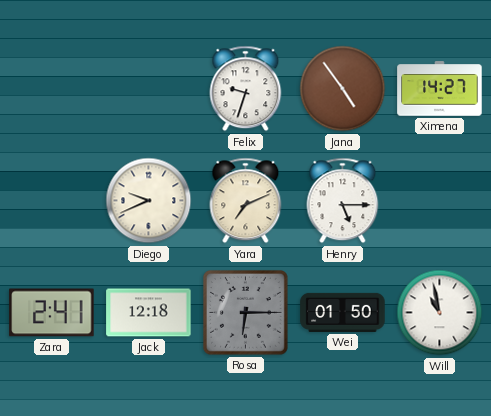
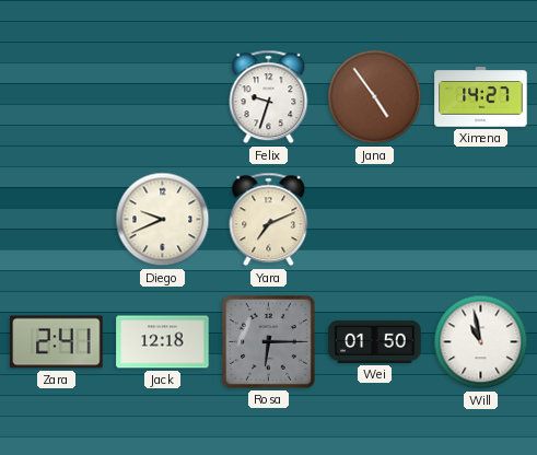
Henry: 5:15 -> none (343, 201)
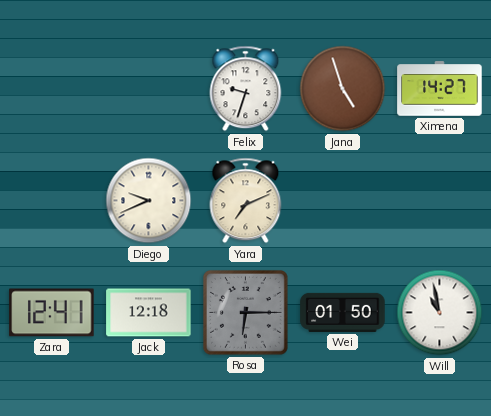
Jana: 4:54 -> 4:57 (343, 89)
Zara: 2:41 -> 12:41 (52, 313)
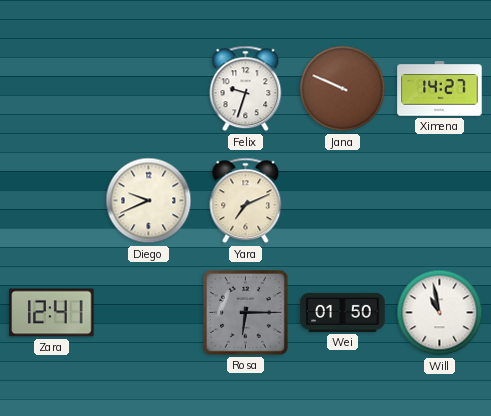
Jana: 4:57 -> 9:49 (343, 89)
Jack: 12:18 -> none (149, 313)
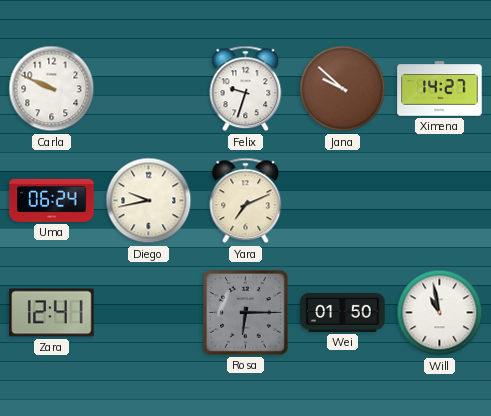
Carla: none -> 9:49 (52, 89)
Jana: 9:49 -> 9:52 (343, 89)
Uma: none -> 06:24 (52, 200)
Diego: 9:41 -> 9:43 (149, 201)
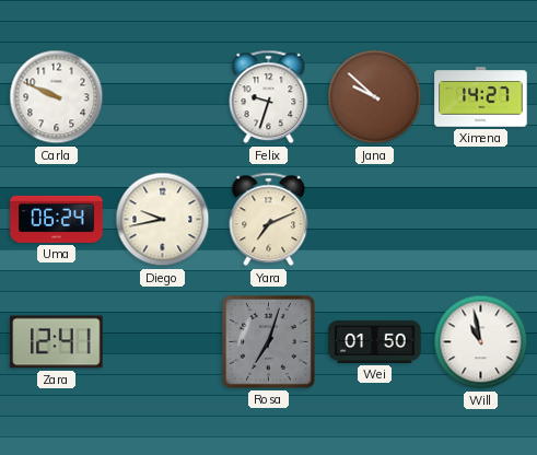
Rosa: 6:15 -> 7:03 (268, 341)
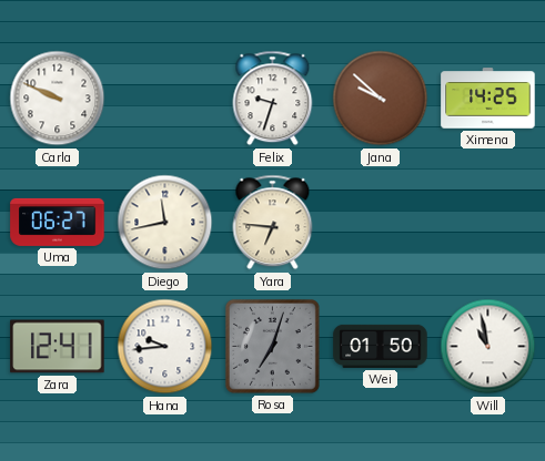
Ximena: 14:27 -> 14:25 (488, 99)
Uma: 06:24 -> 06:27 (58, 222)
Diego: 9:43 -> 11:43 (165, 223)
Yara: 7:11 -> 6:46 (273, 223)
Hana: none -> 9:44 (165, 347)
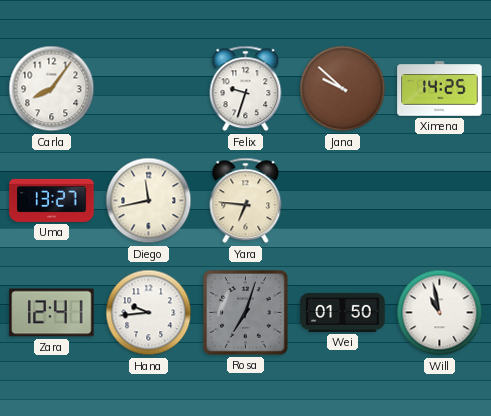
Carla: 9:49 -> 8:06 (52, 89)
Uma: 06:27 -> 13:27 (52, 200)
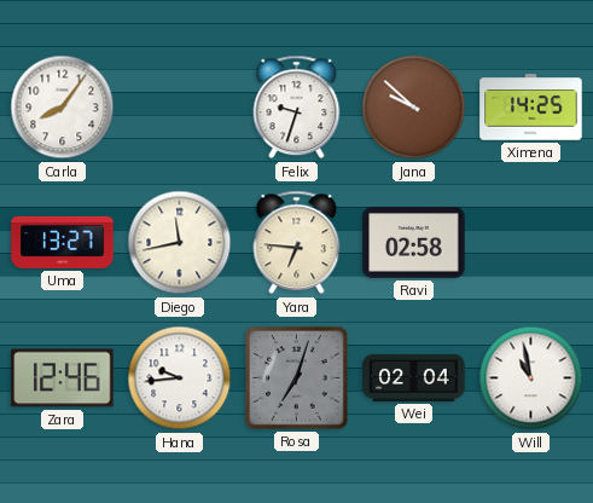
Ravi: none -> 02:58 (414, 243)
Zara: 12:41 -> 12:46 (63, 378)
Wei: 01:50 -> 02:04 (414, 377)
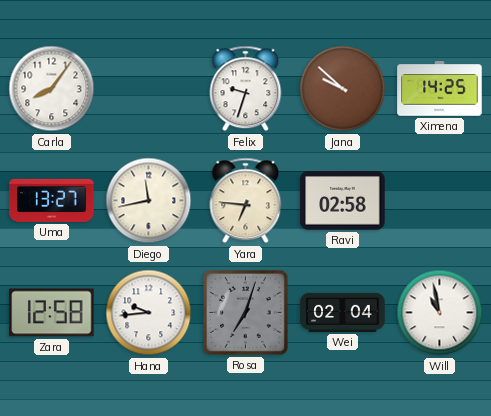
Zara: 12:46 -> 12:58 (52, 313)
